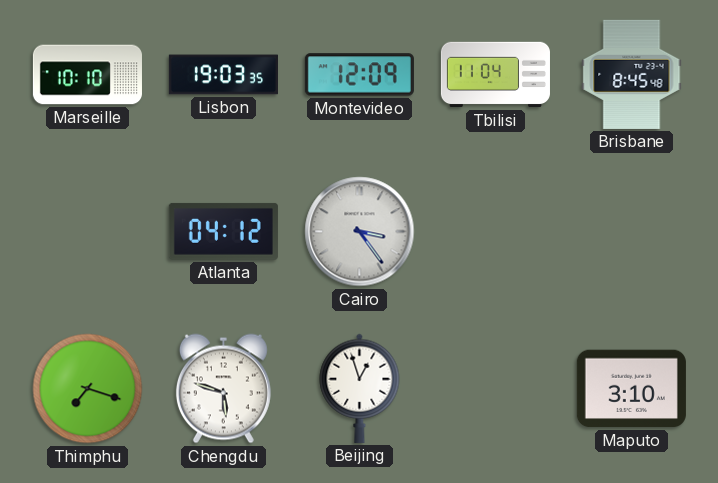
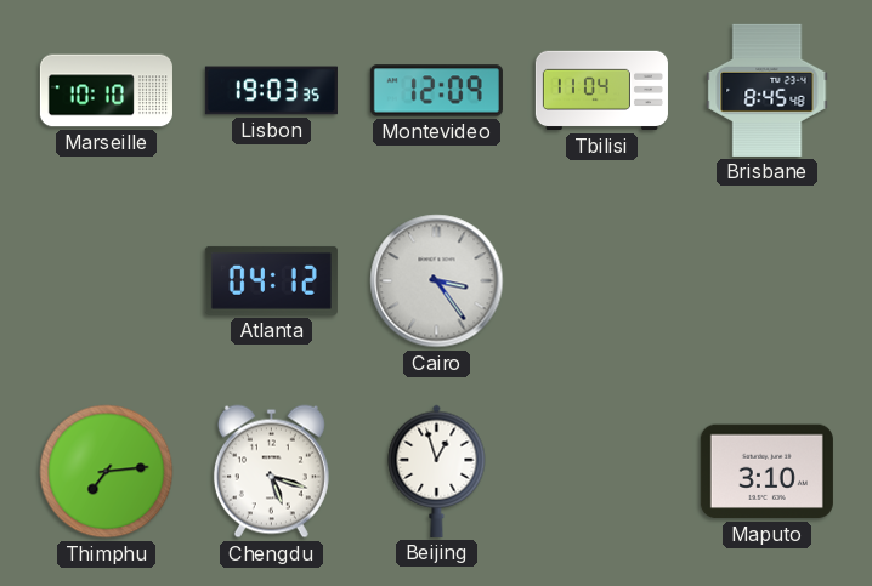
Thimphu: 7:18 -> 7:14 (107, 472)
Chengdu: 5:48 -> 5:18 (271, 472)
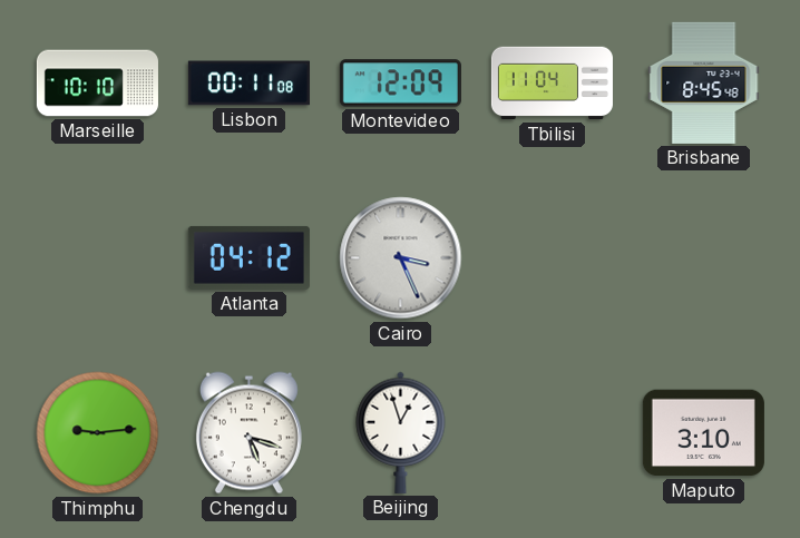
Lisbon: 19:03 -> 00:11 (248, 84)
Cairo: 3:24 -> 3:26 (401, 258)
Thimphu: 7:14 -> 9:14 (98, 433)
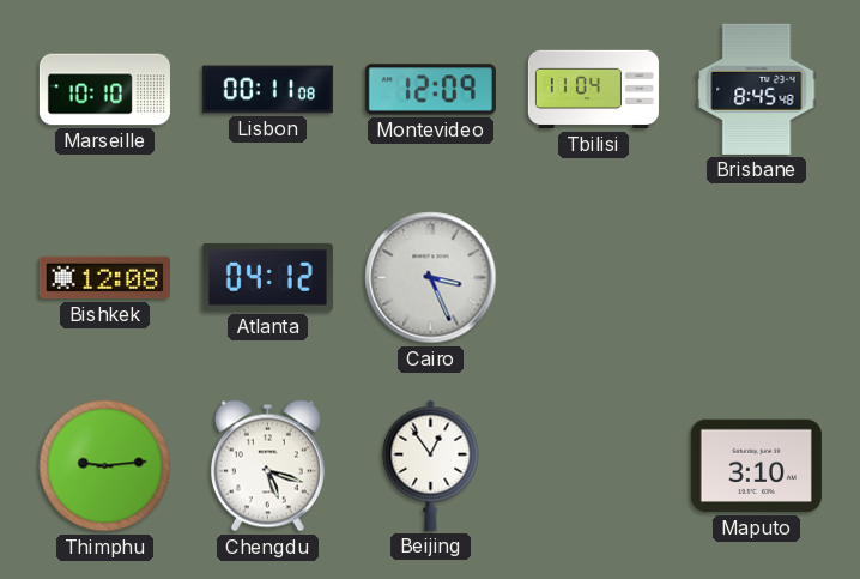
Bishkek: none -> 12:08 (104, 278)
Beijing: 12:57 -> 12:54 (431, 465)
